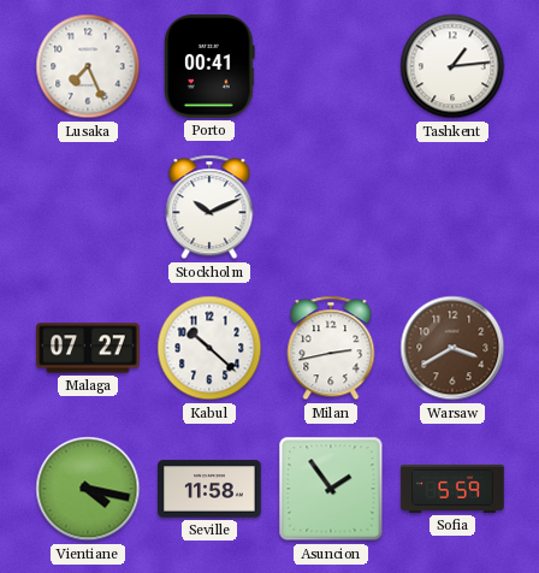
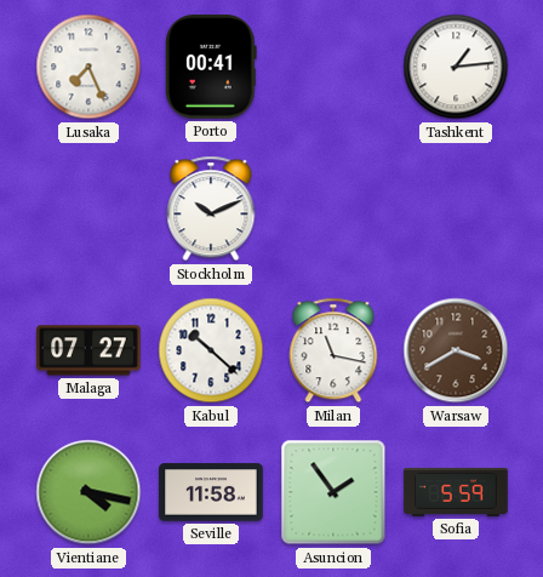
Milan: 2:43 -> 11:17 (333, 350)
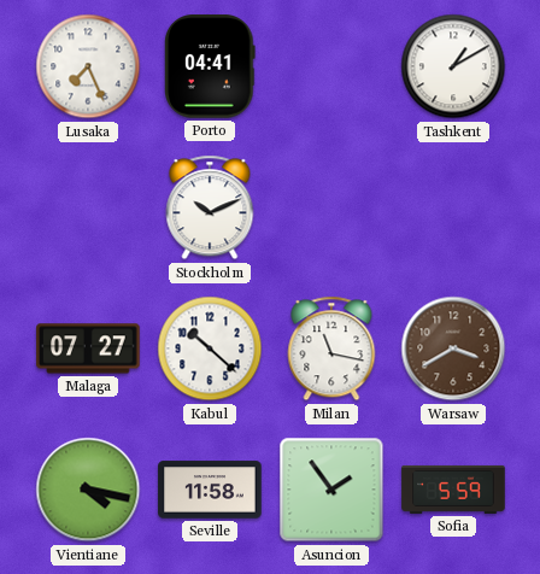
Porto: 00:41 -> 04:41 (210, 66)
Tashkent: 1:14 -> 1:10 (453, 66)
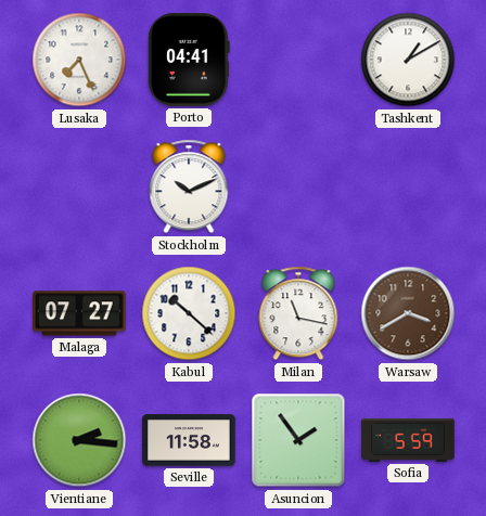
Vientiane: 4:17 -> 2:16 (79, 440)
